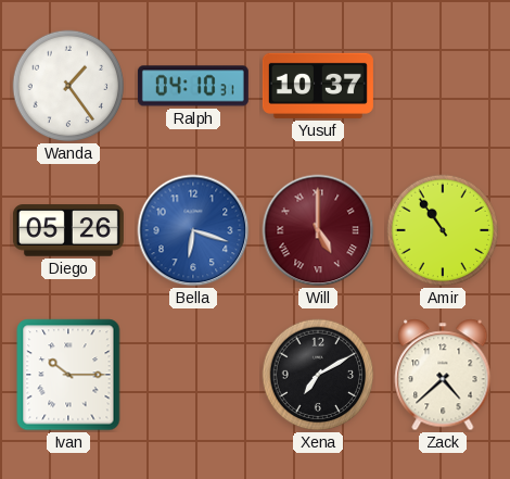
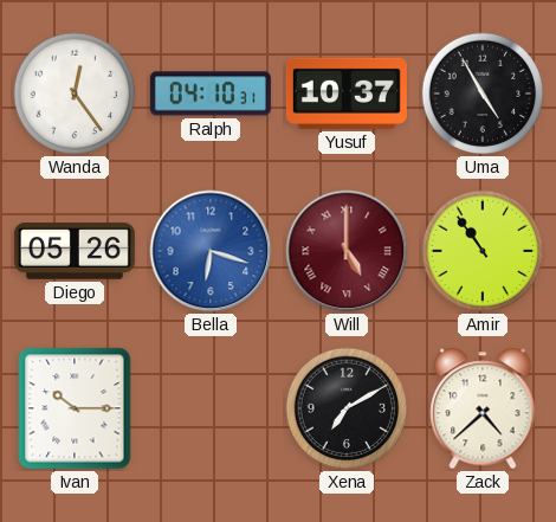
Wanda: 1:24 -> 12:24 (75, 94)
Uma: none -> 4:55 (483, 94)
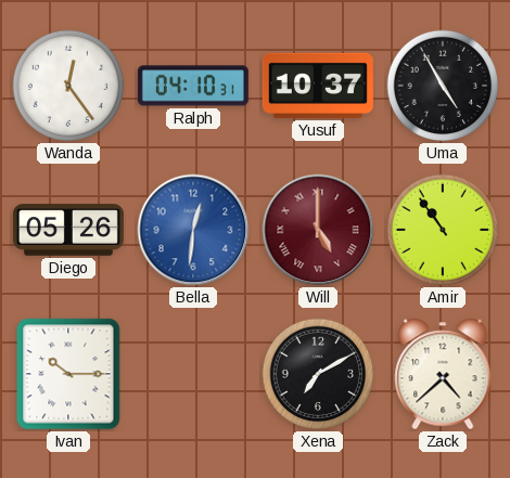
Bella: 6:18 -> 12:31 (193, 230)
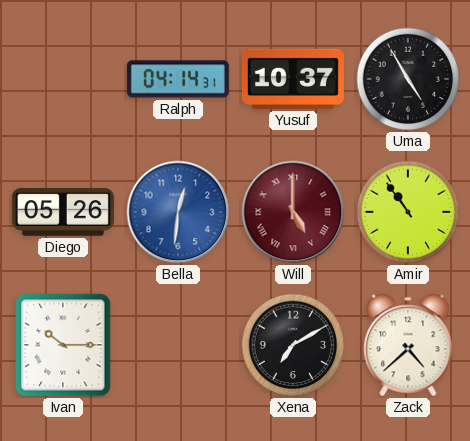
Wanda: 12:24 -> none (68, 86)
Ralph: 04:10 -> 04:14 (178, 79)
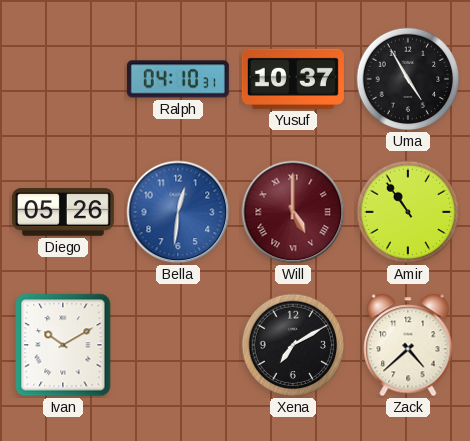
Ralph: 04:14 -> 04:10 (178, 79)
Ivan: 10:15 -> 10:10 (63, 345)
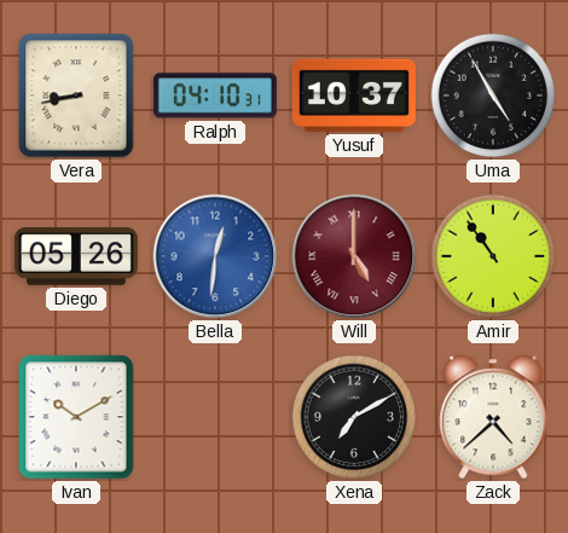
Vera: none -> 8:43 (76, 95)
